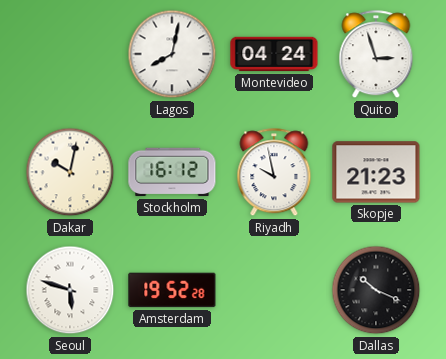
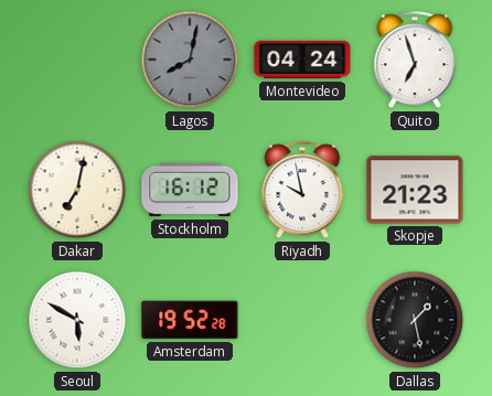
Lagos dial: white -> grey (190, 60)
Quito: 2:57 -> 6:57 (415, 61)
Dakar: 10:02 -> 7:02 (77, 190)
Seoul: 5:48 -> 5:50 (77, 320)
Dallas: 10:19 -> 1:28 (415, 320)
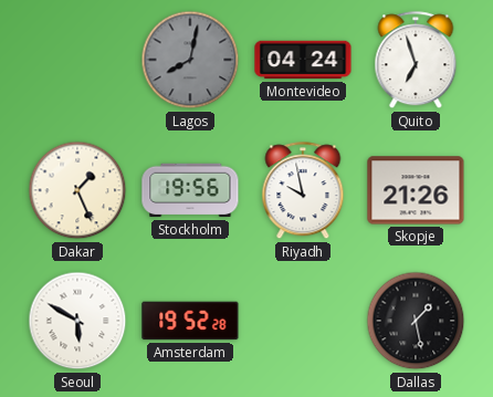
Dakar: 7:02 -> 1:26 (77, 190)
Stockholm: 16:12 -> 19:56 (190, 190)
Skopje: 21:23 -> 21:26 (416, 190)
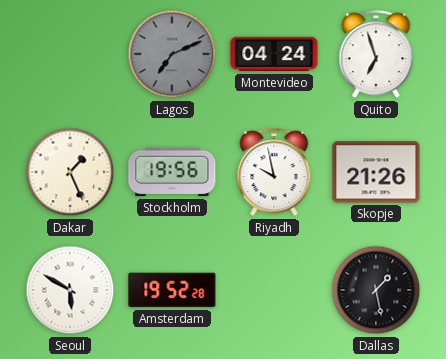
Lagos: 8:02 -> 7:11 (172, 54)
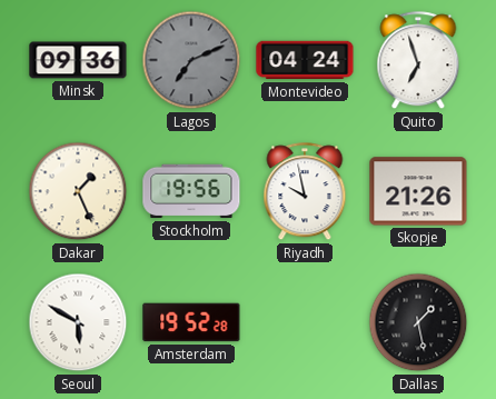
Minsk: none -> 09:36 (78, 60)
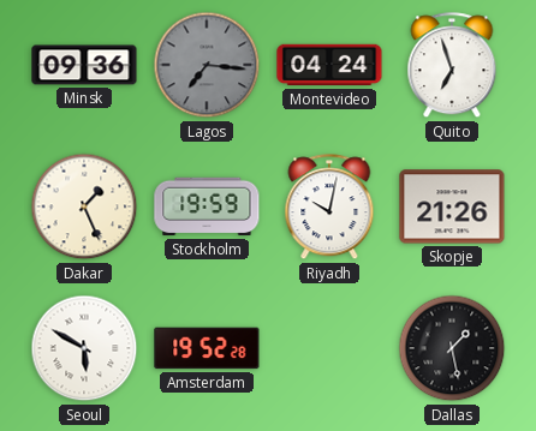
Lagos: 7:11 -> 7:16 (207, 65)
Stockholm: 19:56 -> 19:59 (207, 206)
Riyadh: 9:58 -> 10:02 (329, 208)
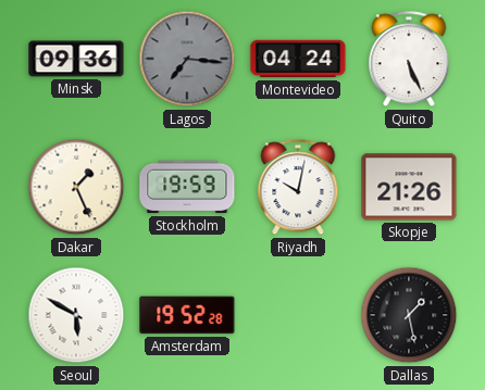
Quito: 6:57 -> 5:26 (409, 60)
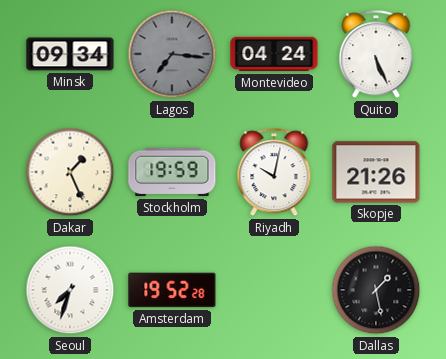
Minsk: 09:36 -> 09:34 (70, 54)
Seoul: 5:50 -> 7:33 (70, 290)
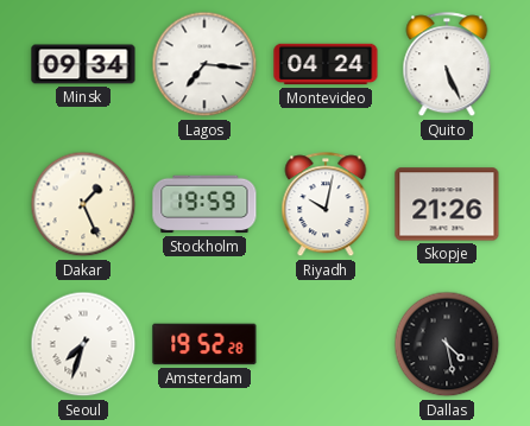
Lagos dial: grey -> white (204, 64)
Dallas: 1:28 -> 4:28 (447, 344)
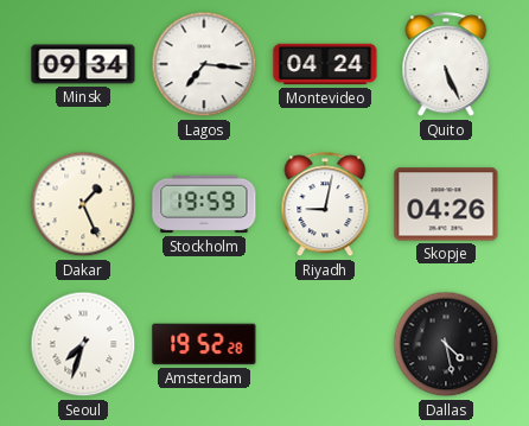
Riyadh: 10:02 -> 9:02 (325, 205)
Skopje: 21:26 -> 04:26 (446, 204)
